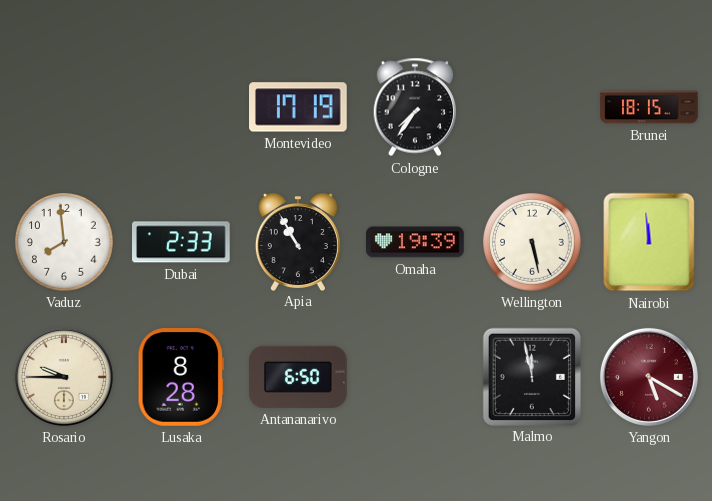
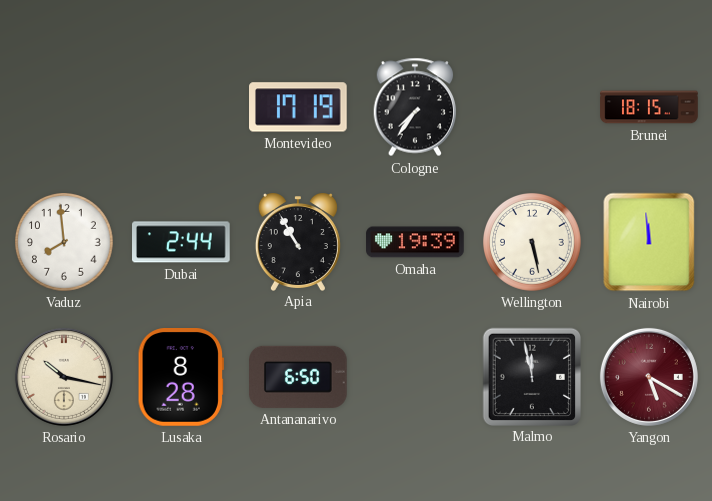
Dubai: 2:33 -> 2:44 (182, 242)
Rosario: 9:45 -> 10:17 (64, 377)
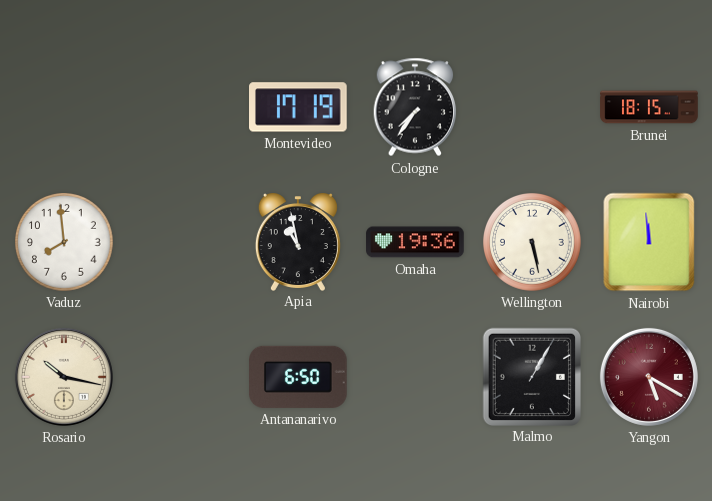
Dubai: 2:44 -> none (182, 242)
Apia: 10:55 -> 10:58 (298, 242)
Omaha: 19:39 -> 19:36 (415, 242)
Lusaka: 8:28 -> none (181, 377)
Malmo: 11:58 -> 1:05 (531, 376)
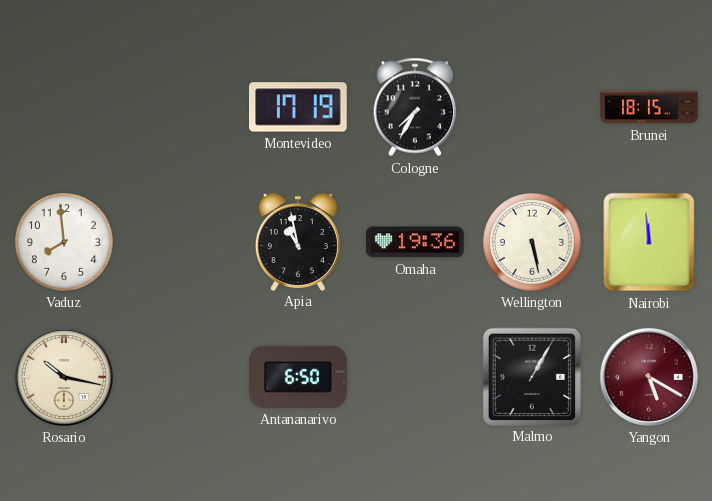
Cologne: 7:36 -> 7:35 (415, 107)
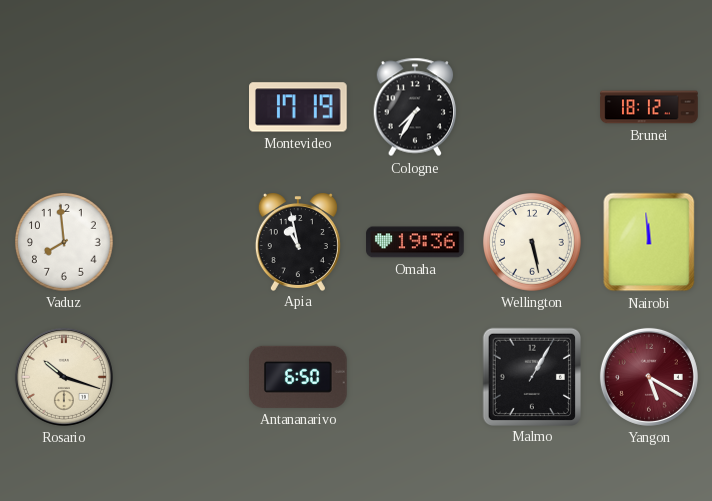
Brunei: 18:15 -> 18:12 (649, 107)
Rosario: 10:17 -> 10:18 (64, 377)
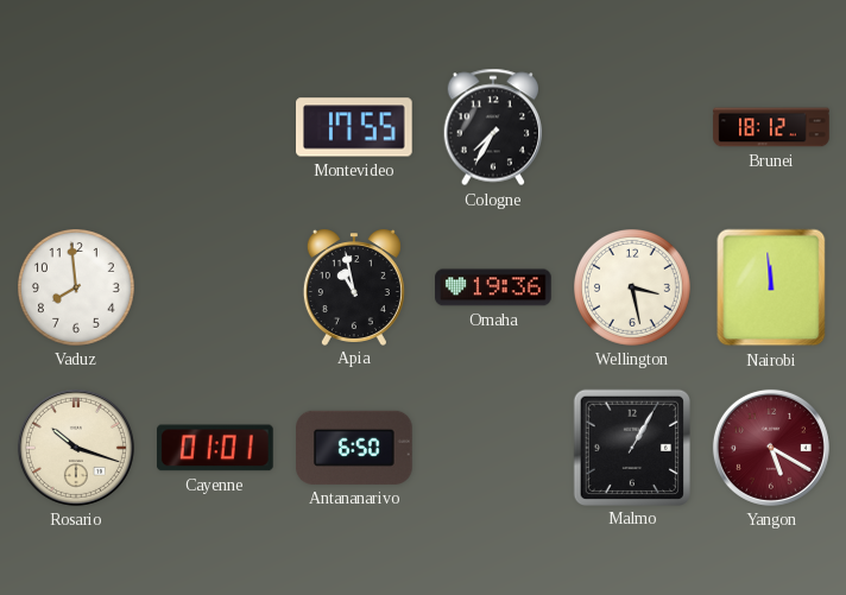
Montevideo: 17:19 -> 17:55 (355, 127)
Wellington: 5:28 -> 3:28 (633, 289)
Cayenne: none -> 01:01 (216, 448)
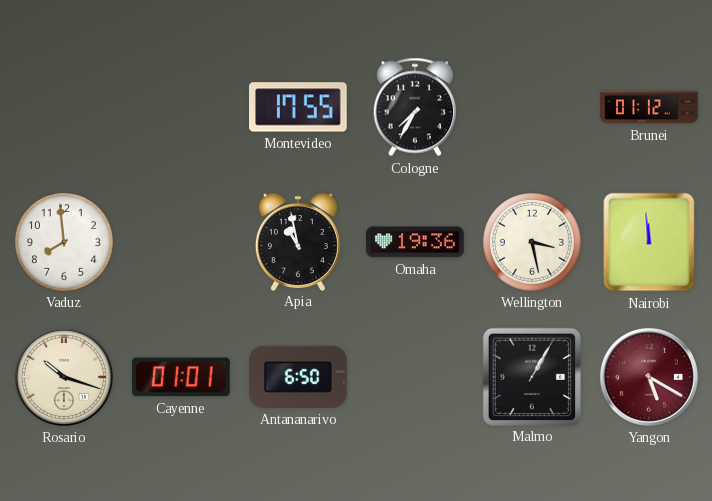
Brunei: 18:12 -> 01:12 (649, 107)
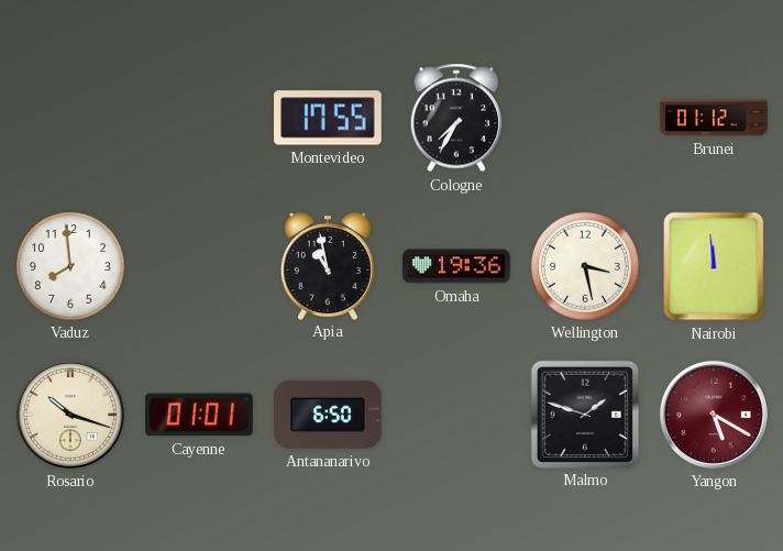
Malmo: 1:05 -> 1:48 (584, 414)
